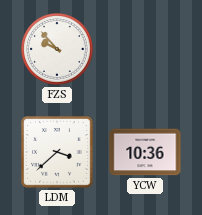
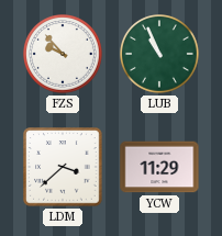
LUB: none -> 10:56 (160, 55)
YCW: 10:36 -> 11:29 (159, 167)
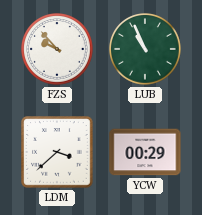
YCW: 11:29 -> 00:29 (145, 152)
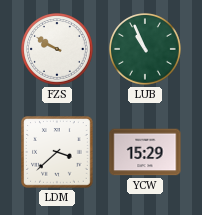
FZS: 9:53 -> 9:50 (58, 50)
YCW: 00:29 -> 15:29 (145, 152)
